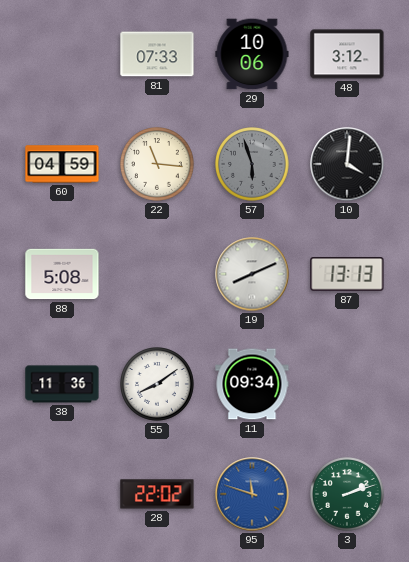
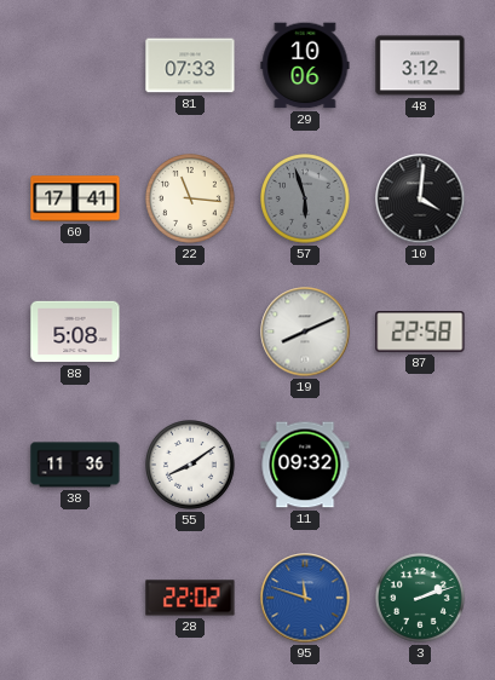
60: 04:59 -> 17:41 (75, 198)
87: 13:13 -> 22:58 (420, 332)
11: 09:34 -> 09:32 (305, 465)
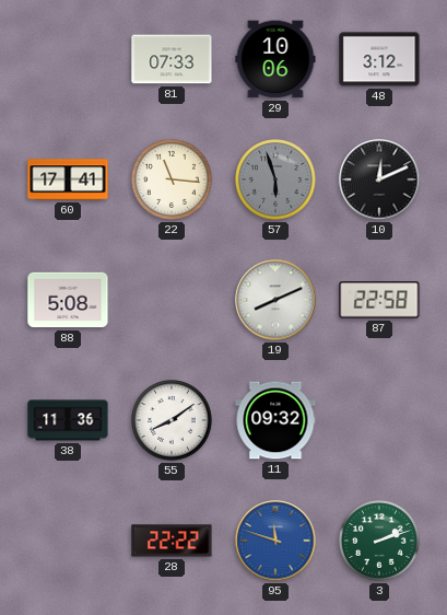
10: 4:01 -> 12:11 (379, 179)
28: 22:02 -> 22:22 (172, 541)
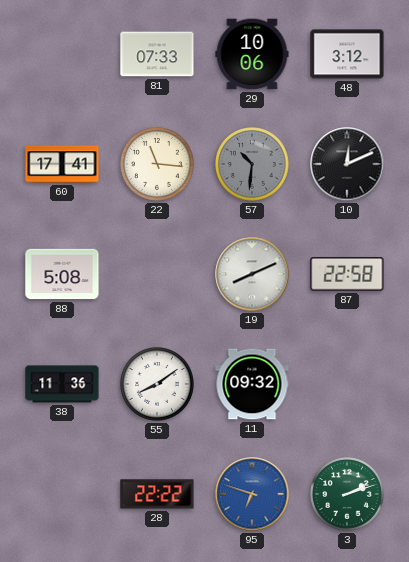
57: 5:57 -> 10:31 (253, 165)
95: 11:48 -> 6:48 (252, 494)
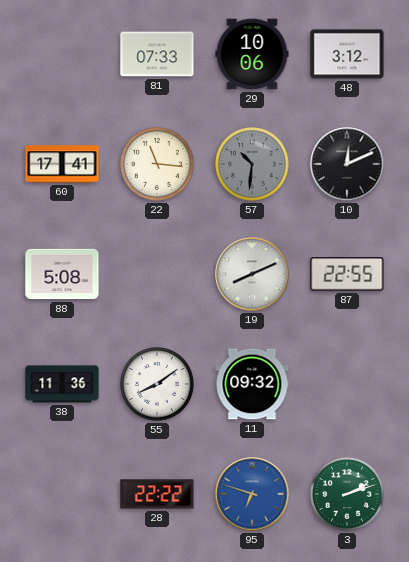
87: 22:58 -> 22:55 (347, 274)
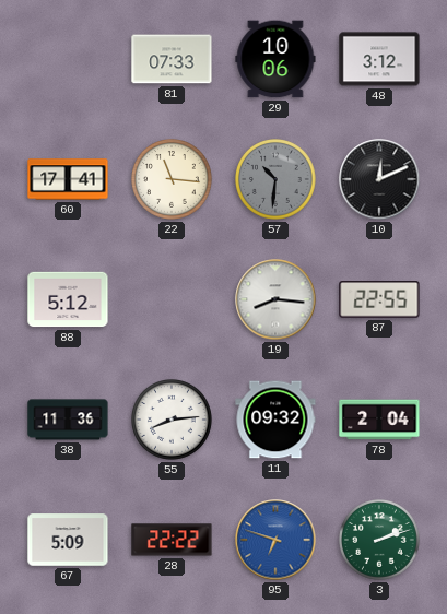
88: 5:08 -> 5:12 (68, 299)
19: 8:11 -> 8:16 (275, 299)
55: 8:09 -> 8:14 (173, 421)
78: none -> 2:04 (379, 420)
67: none -> 5:09 (68, 540)
